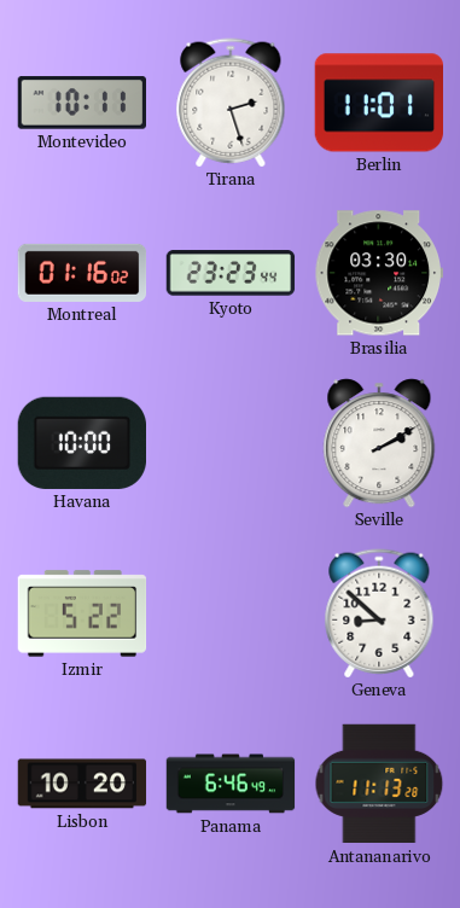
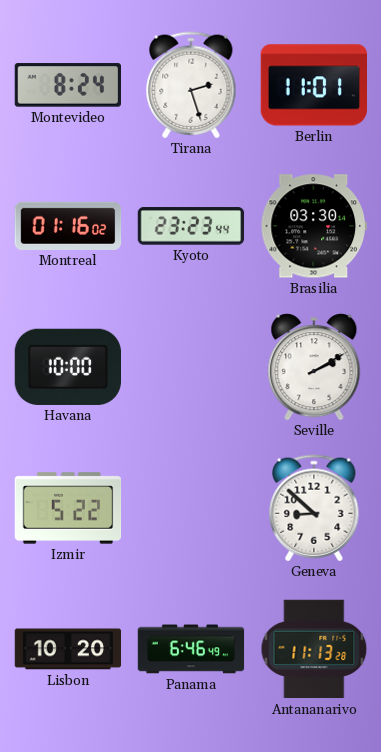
Montevideo: 10:11 -> 8:24 (67, 85)
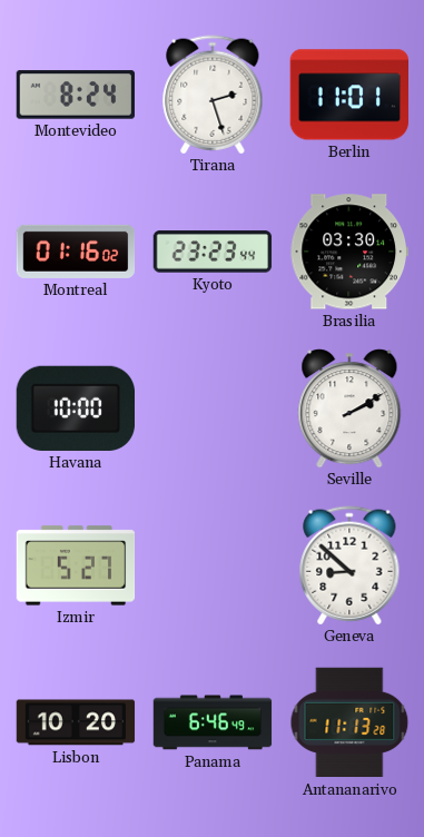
Izmir: 5:22 -> 5:27 (76, 565)
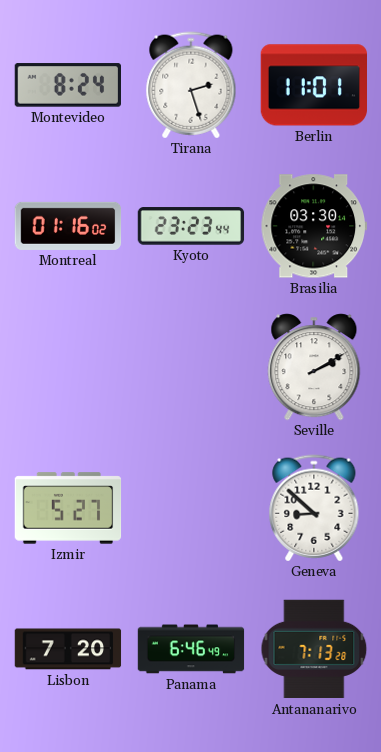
Havana: 10:00 -> none (75, 408)
Lisbon: 10:20 -> 7:20 (68, 649)
Antananarivo: 11:13 -> 7:13 (314, 649)
